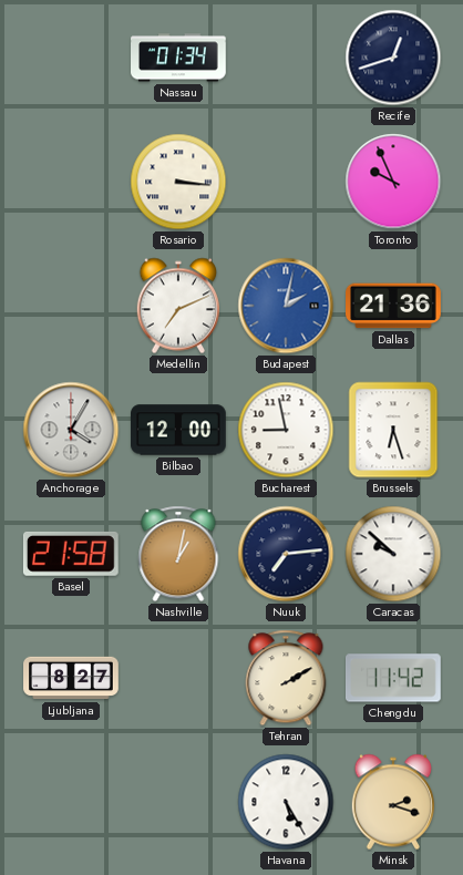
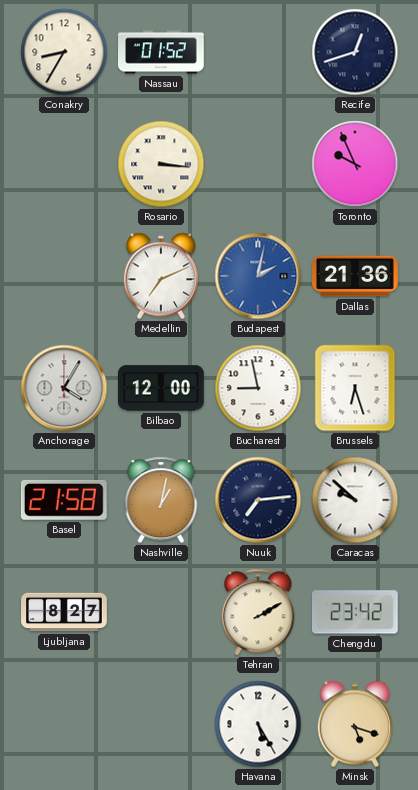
Conakry: none -> 8:35 (64, 52)
Nassau: 01:34 -> 01:52 (162, 52)
Chengdu: 11:42 -> 23:42 (356, 612)
Minsk: 2:18 -> 5:18 (354, 724)
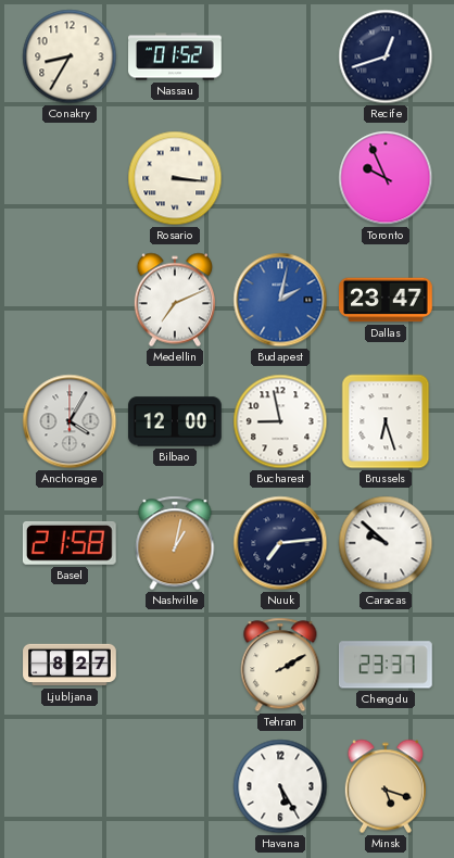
Dallas: 21:36 -> 23:47 (387, 300)
Chengdu: 23:42 -> 23:37 (387, 665)
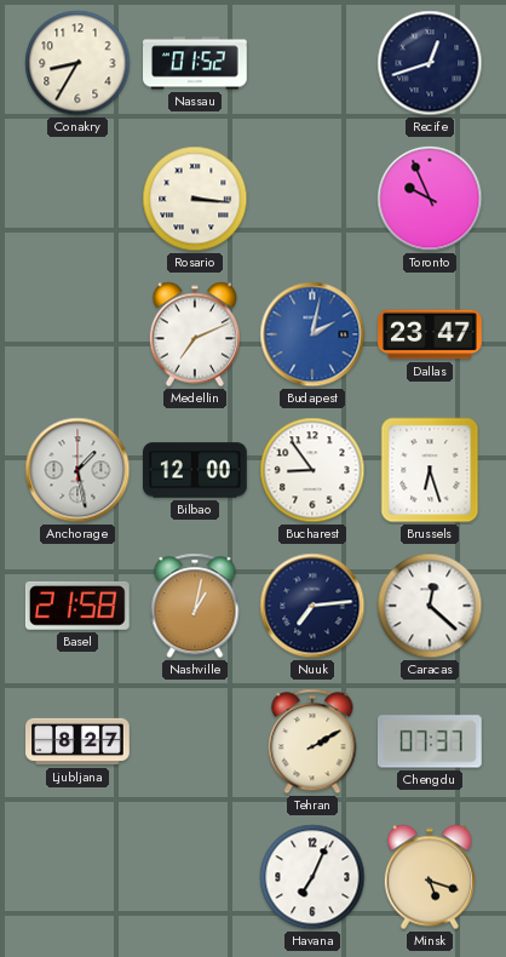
Anchorage: 4:05 -> 1:28 (77, 470)
Bucharest: 8:58 -> 8:54 (312, 470)
Caracas: 9:52 -> 12:22 (430, 606)
Chengdu: 23:37 -> 07:37 (431, 741)
Havana: 5:25 -> 7:04 (312, 877)
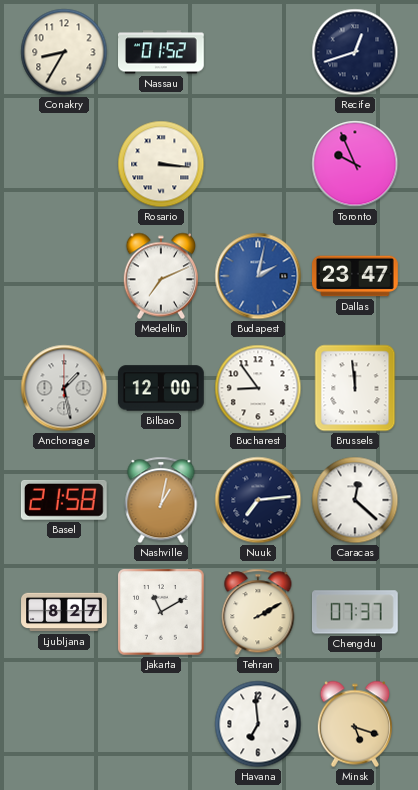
Brussels: 6:27 -> 11:59 (355, 388)
Jakarta: none -> 11:10 (161, 612)
Havana: 7:04 -> 6:59 (258, 724)
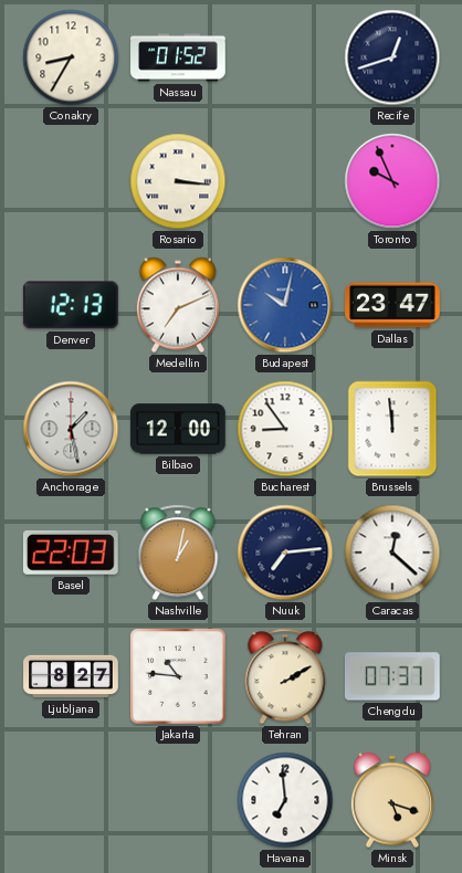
Denver: none -> 12:13 (71, 305)
Budapest: 2:02 -> 10:02 (285, 305)
Basel: 21:58 -> 22:03 (71, 553)
Jakarta: 11:10 -> 10:46 (178, 676)
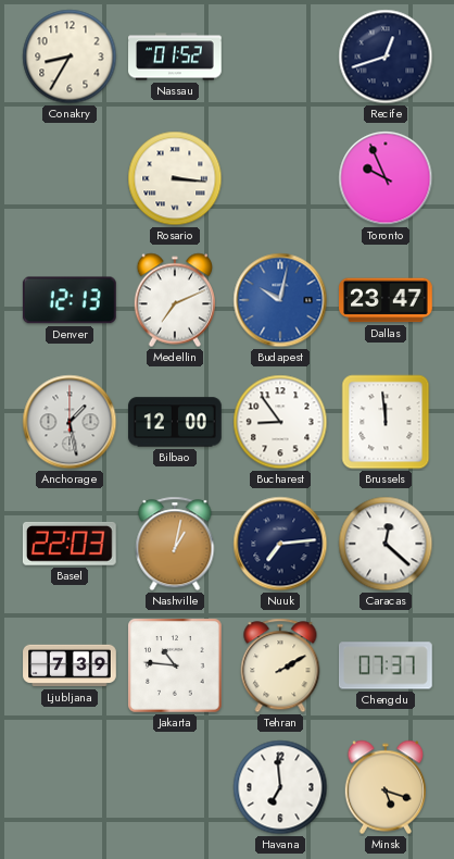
Ljubljana: 8:27 -> 7:39 (70, 665)
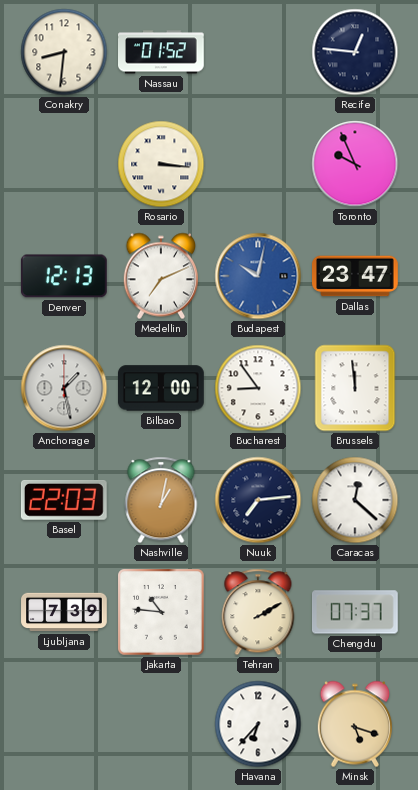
Conakry: 8:35 -> 8:31 (64, 52)
Recife: 12:42 -> 12:46 (355, 52)
Havana: 6:59 -> 6:37 (258, 724)
